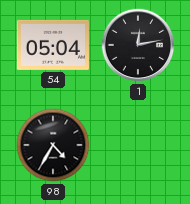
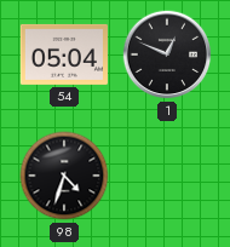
1: 12:13 -> 12:49 (167, 54)
98: 4:35 -> 4:33 (64, 176)
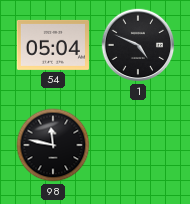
1: 12:49 -> 4:49 (138, 45)
98: 4:33 -> 11:47 (53, 145)
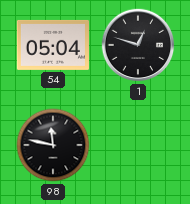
1: 4:49 -> 12:48 (138, 45)
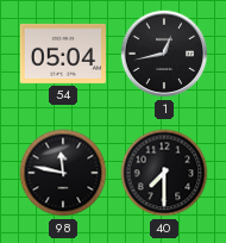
1: 12:48 -> 12:43 (164, 54)
40: none -> 7:30 (164, 173)
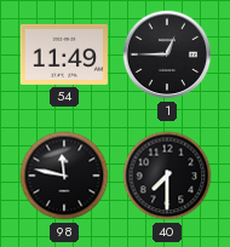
54: 05:04 -> 11:49 (64, 54)
1: 12:43 -> 12:45 (167, 54)
